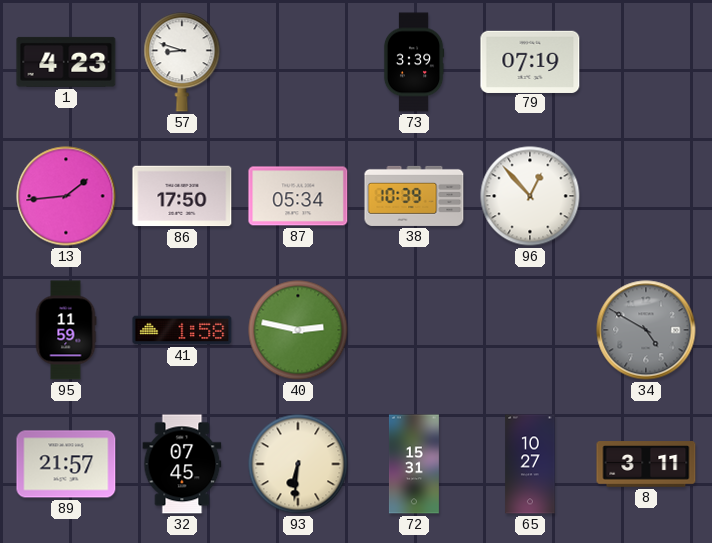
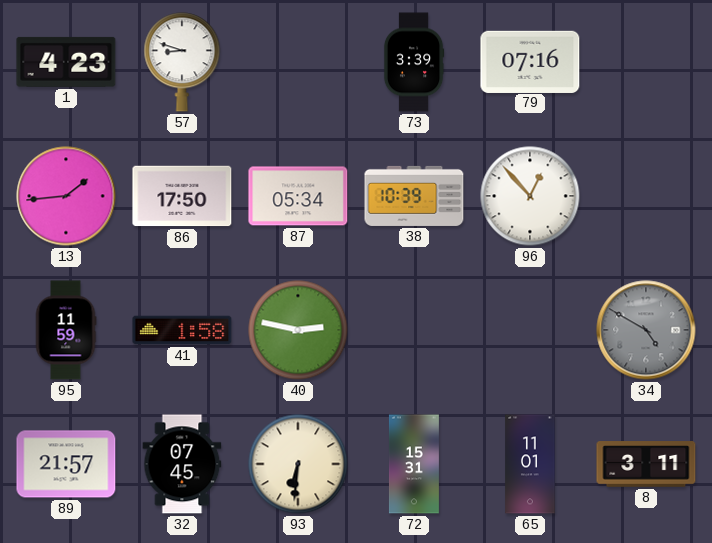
79: 07:19 -> 07:16 (530, 61)
65: 10:27 -> 11:01 (530, 464)
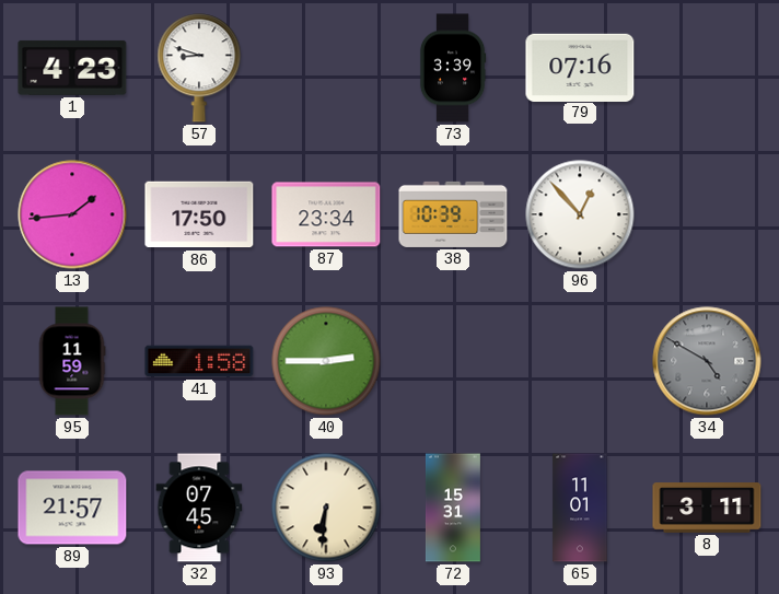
87: 05:34 -> 23:34 (326, 214)
40: 2:47 -> 2:45 (326, 361)
